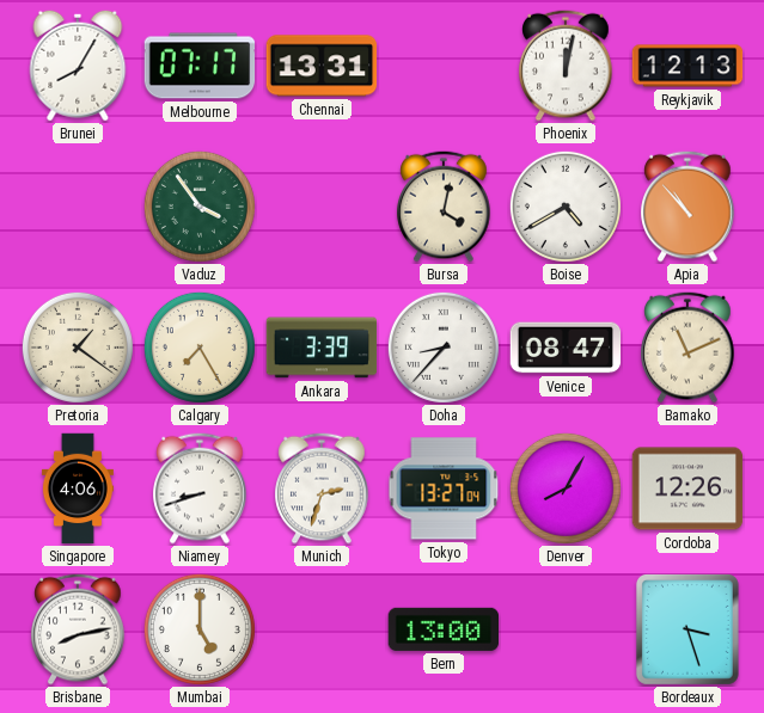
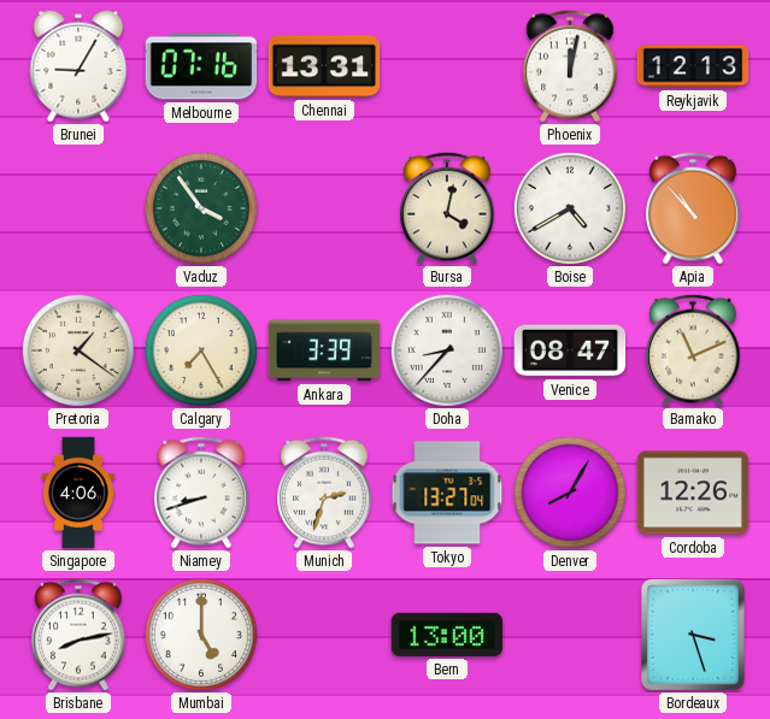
Brunei: 8:05 -> 9:05 (78, 66)
Melbourne: 07:17 -> 07:16 (201, 66)
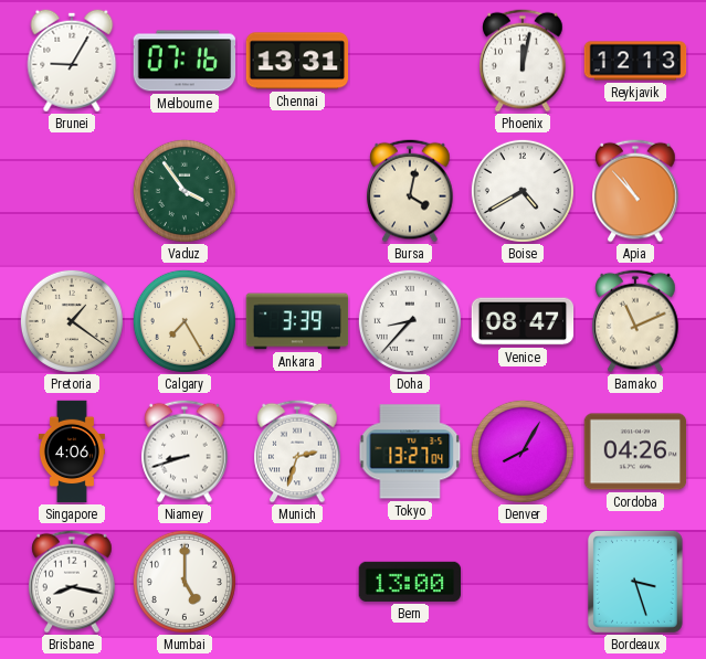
Cordoba: 12:26 -> 04:26 (635, 451)
Brisbane: 8:13 -> 8:17 (72, 582)
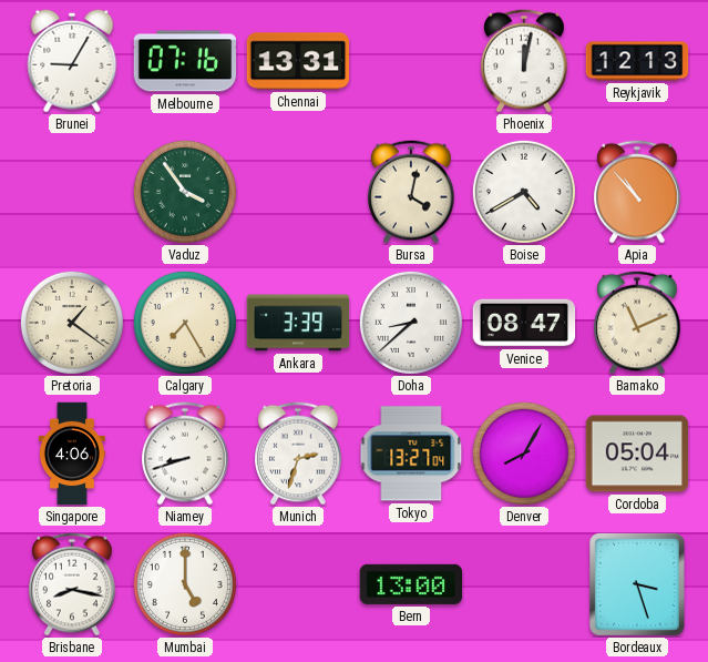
Doha: 8:37 -> 8:38 (411, 323)
Cordoba: 04:26 -> 05:04 (637, 454)
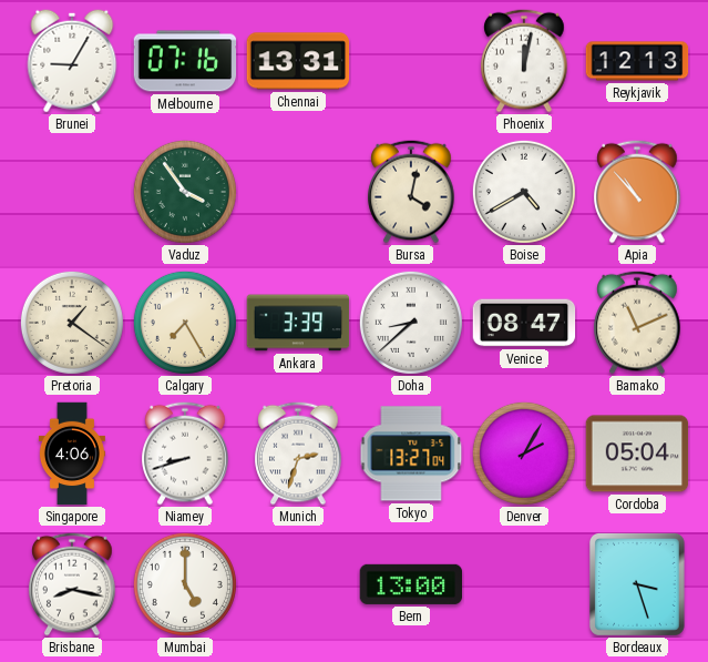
Denver: 8:05 -> 2:05 (524, 454)
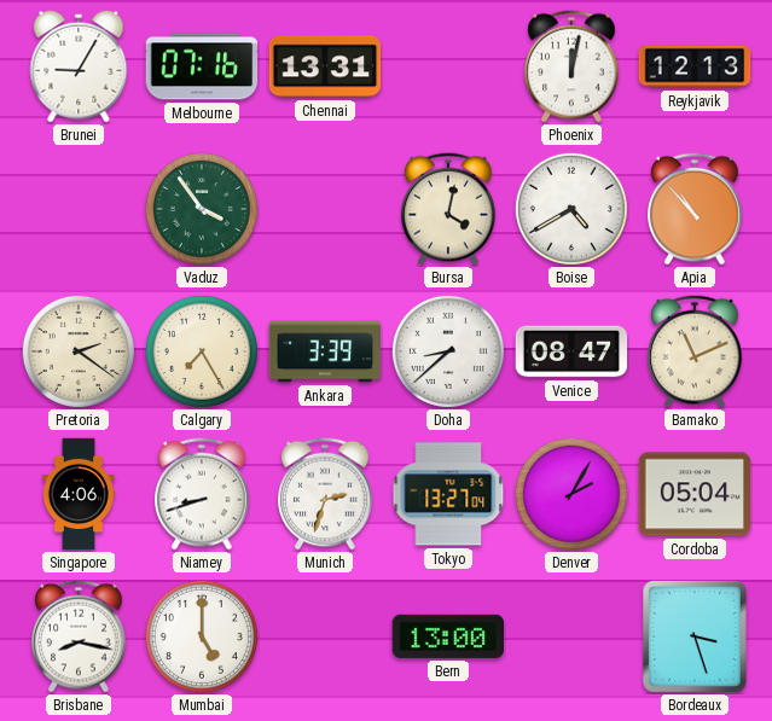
Pretoria: 1:21 -> 2:21 (79, 351)
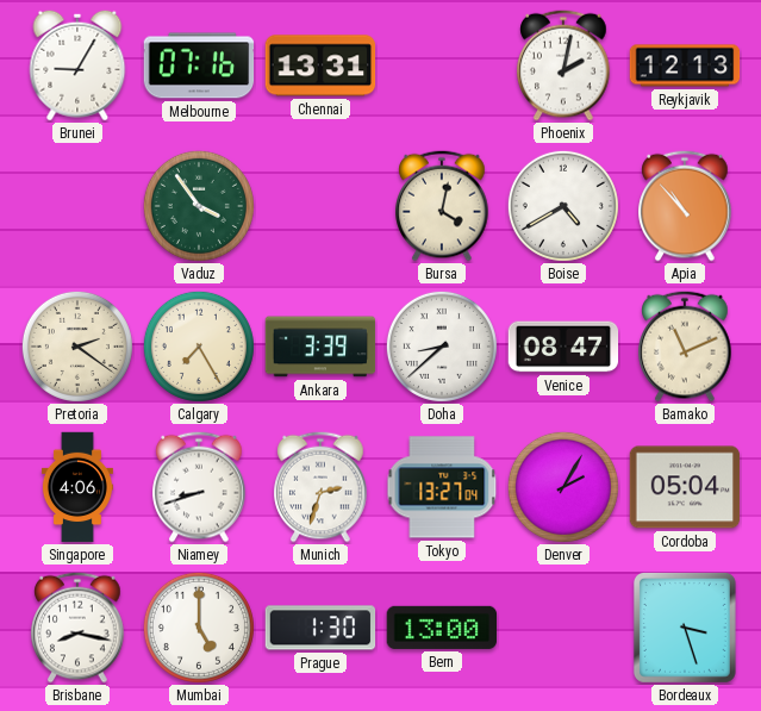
Phoenix: 12:02 -> 2:02 (563, 66)
Prague: none -> 1:30 (320, 628)
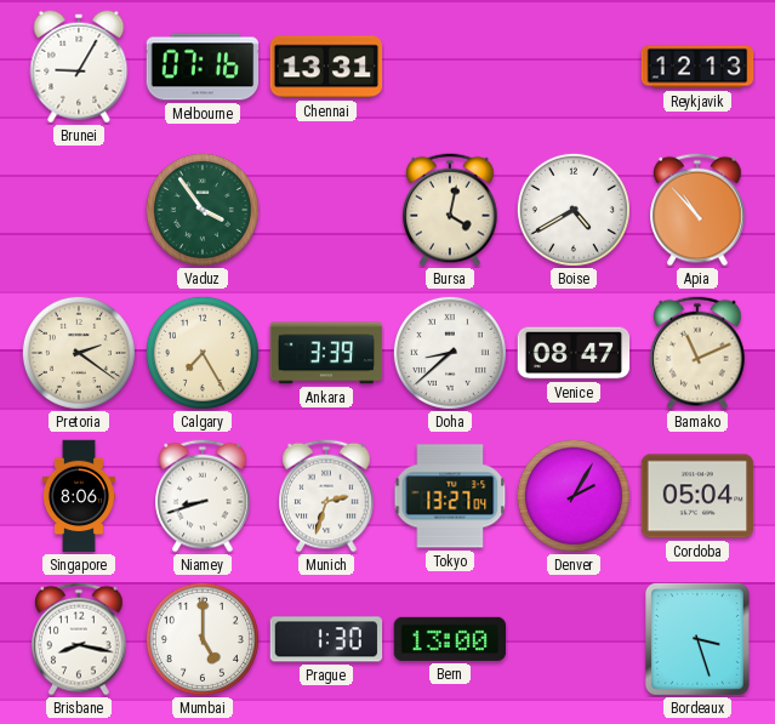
Phoenix: 2:02 -> none (563, 66)
Singapore: 4:06 -> 8:06 (79, 496)
